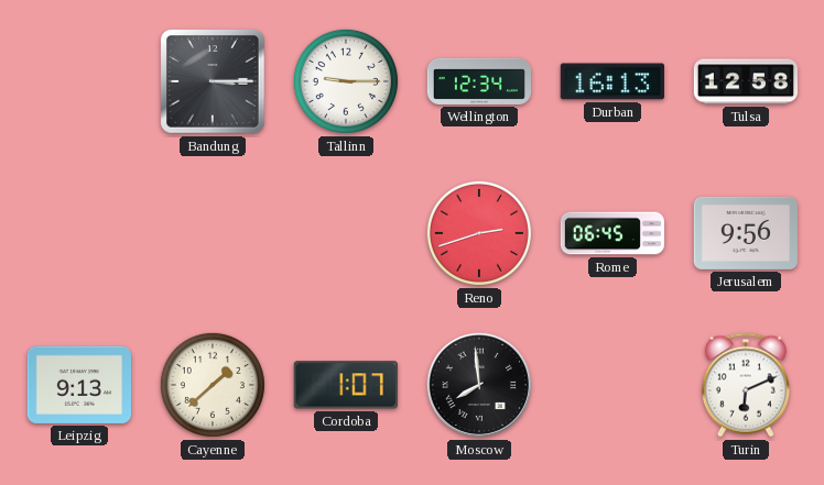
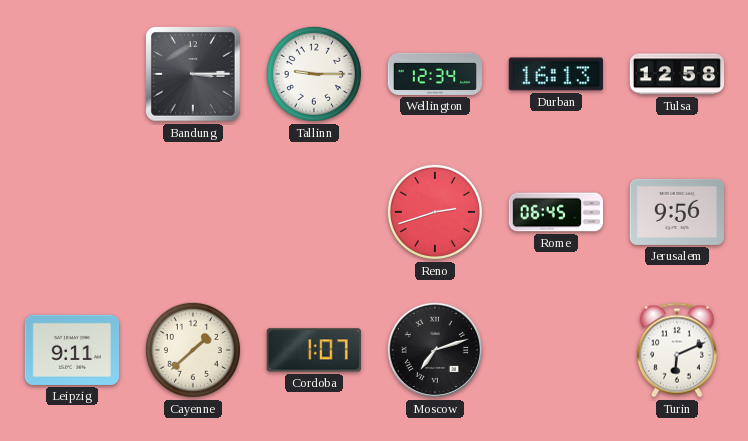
Leipzig: 9:13 -> 9:11 (71, 350)
Moscow: 7:59 -> 7:12 (435, 350)
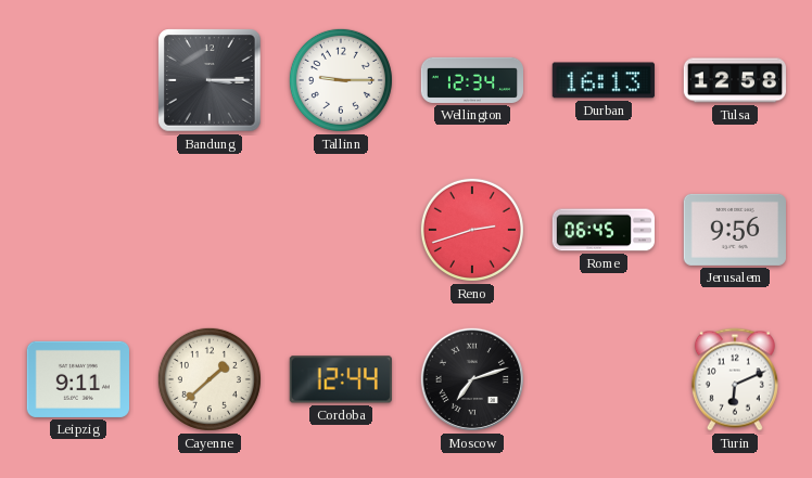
Cordoba: 1:07 -> 12:44 (341, 379)
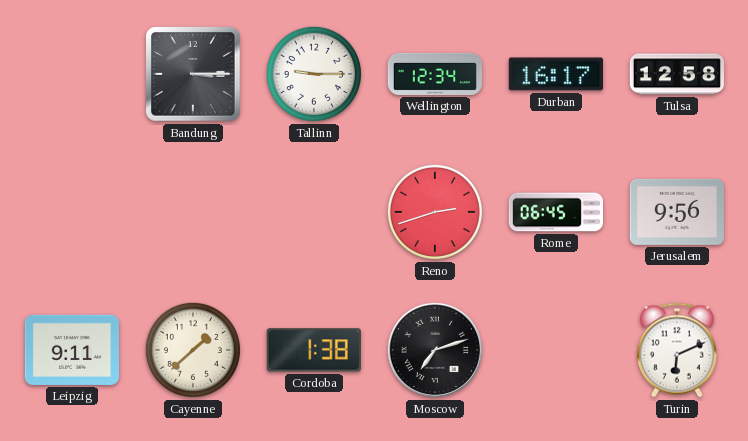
Durban: 16:13 -> 16:17 (556, 74)
Cordoba: 12:44 -> 1:38 (314, 350)
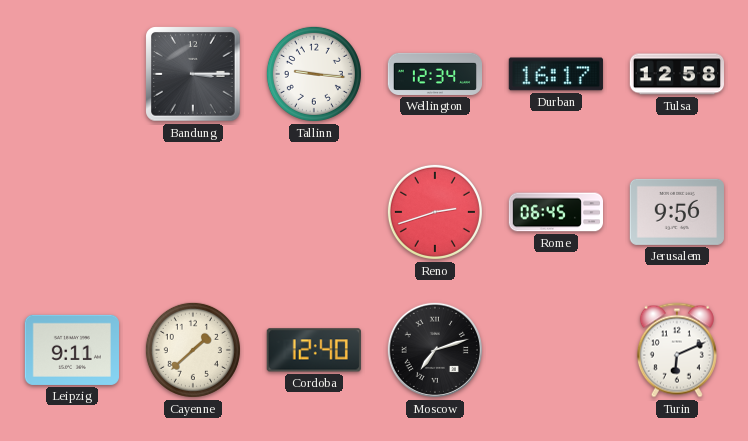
Tallinn: 9:15 -> 9:16 (314, 74)
Cordoba: 1:38 -> 12:40 (314, 350)
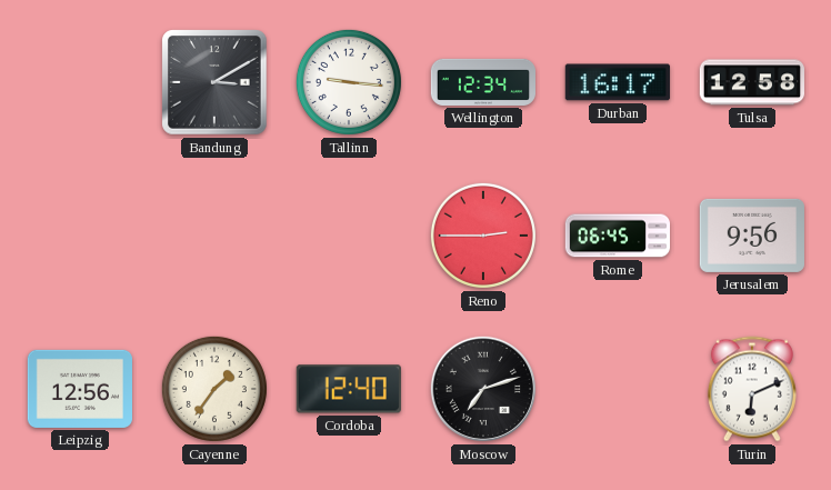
Bandung: 3:15 -> 3:10 (214, 82)
Reno: 2:42 -> 2:45 (483, 236)
Leipzig: 9:11 -> 12:56 (79, 389)
Cayenne: 1:38 -> 1:36 (214, 389)
